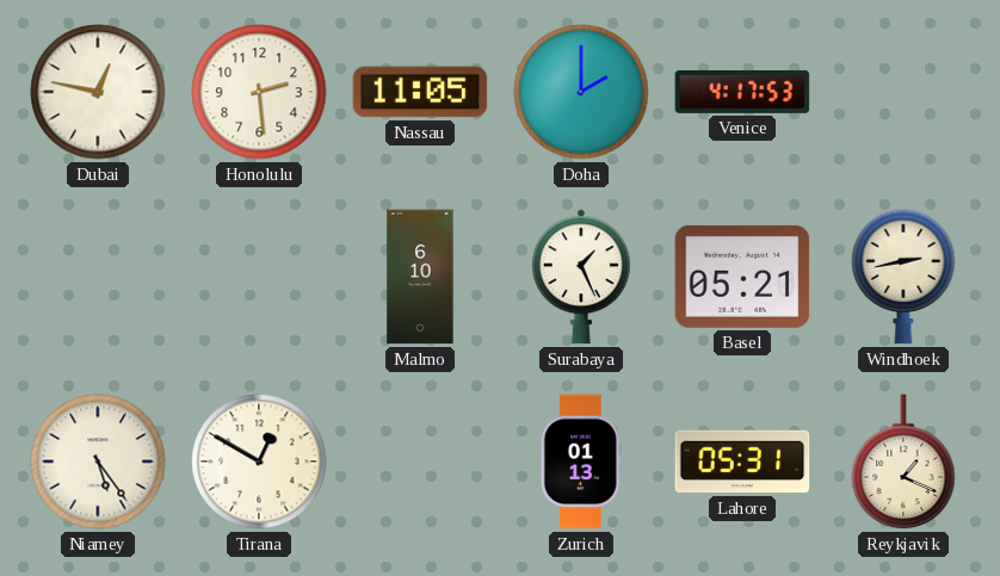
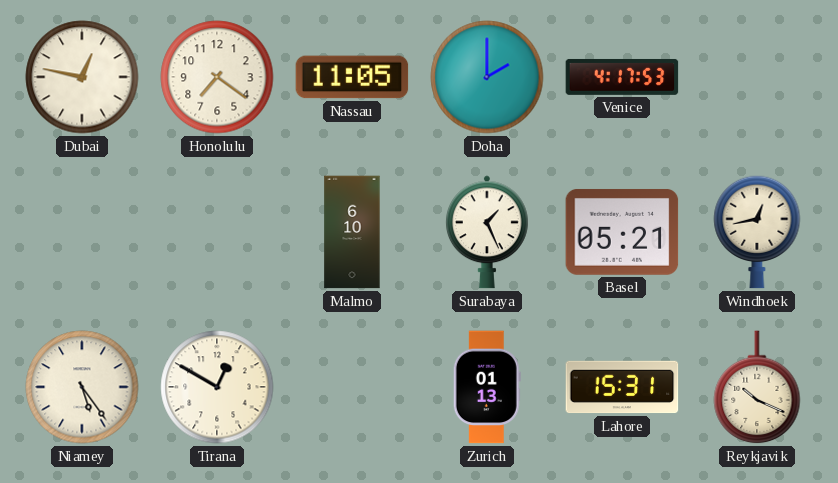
Honolulu: 2:29 -> 7:21 (217, 77)
Windhoek: 2:43 -> 12:43 (757, 232)
Lahore: 05:31 -> 15:31 (622, 387)
Reykjavik: 1:19 -> 10:19 (757, 388)
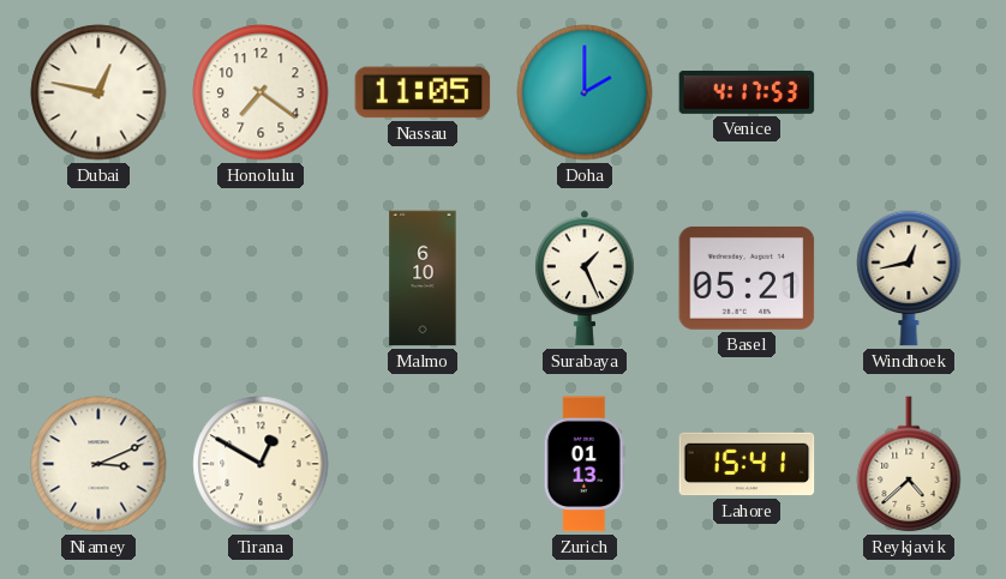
Niamey: 5:24 -> 3:11 (98, 464)
Lahore: 15:31 -> 15:41 (747, 464)
Reykjavik: 10:19 -> 4:38 (909, 465)
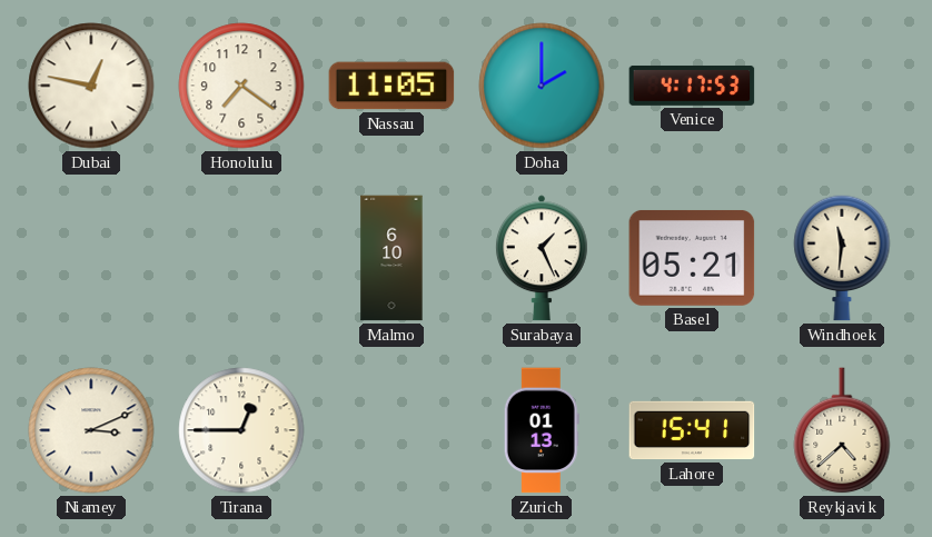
Windhoek: 12:43 -> 11:31 (842, 258)
Tirana: 12:50 -> 12:45 (241, 430)
